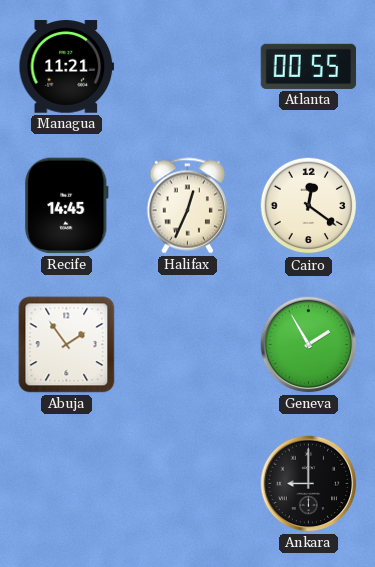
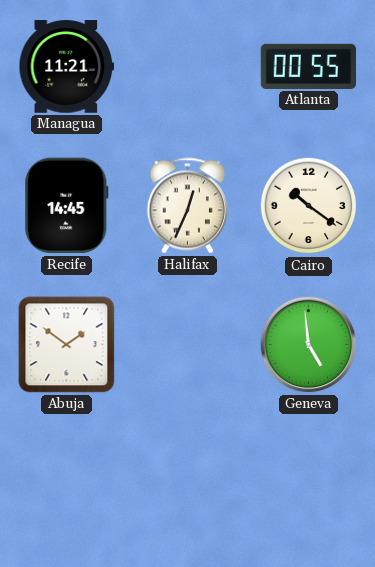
Cairo: 12:21 -> 10:21 (309, 206)
Abuja: 1:54 -> 1:51 (67, 345)
Geneva: 1:55 -> 4:59 (309, 345)
Ankara: 9:00 -> none (309, 484)
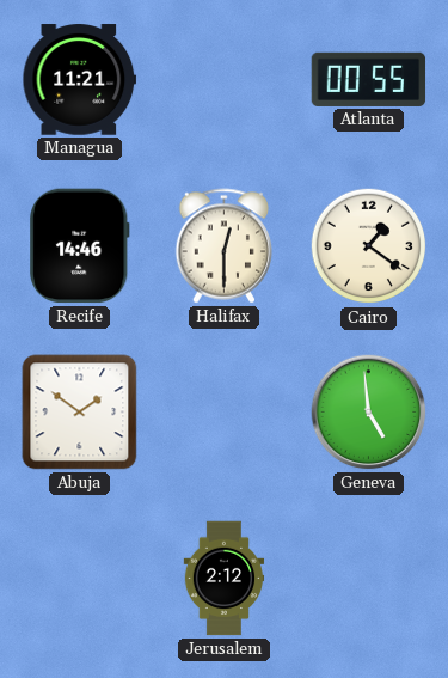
Recife: 14:45 -> 14:46 (80, 246)
Halifax: 12:34 -> 12:30 (225, 246)
Cairo: 10:21 -> 1:21 (369, 246)
Jerusalem: none -> 2:12 (225, 579)
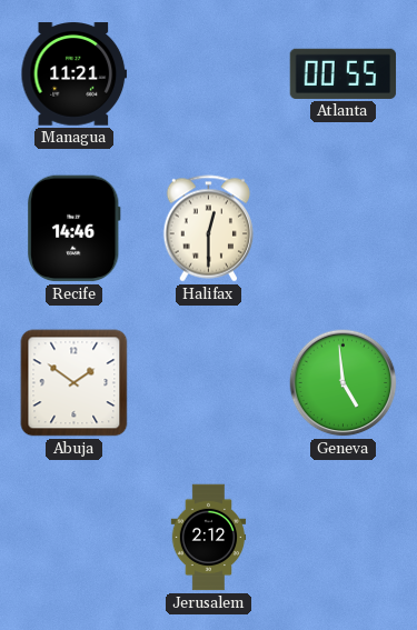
Cairo: 1:21 -> none (369, 246)
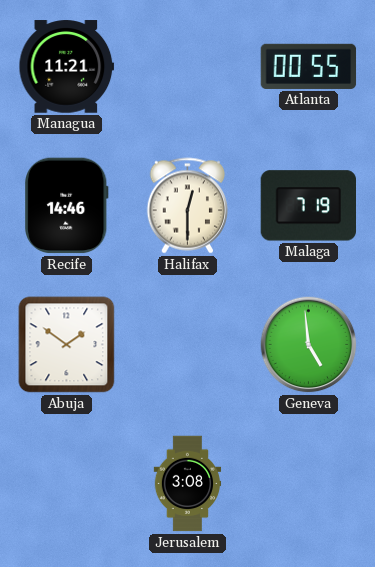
Malaga: none -> 7:19 (308, 206)
Jerusalem: 2:12 -> 3:08 (188, 484)
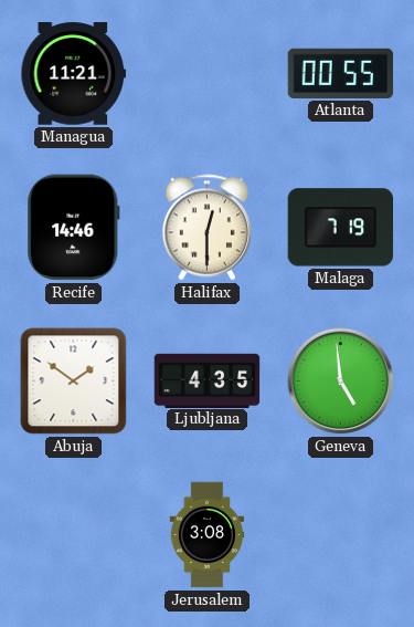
Ljubljana: none -> 4:35 (208, 380)
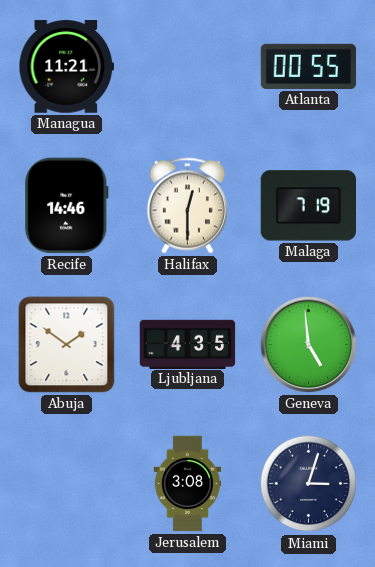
Miami: none -> 3:03 (309, 484)
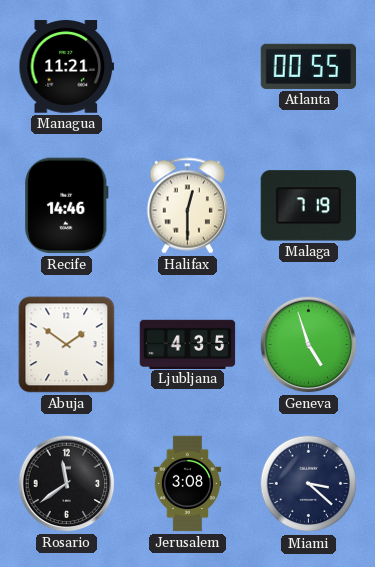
Geneva: 4:59 -> 4:57 (309, 345)
Rosario: none -> 11:39 (67, 484)
Miami: 3:03 -> 3:22 (309, 484)
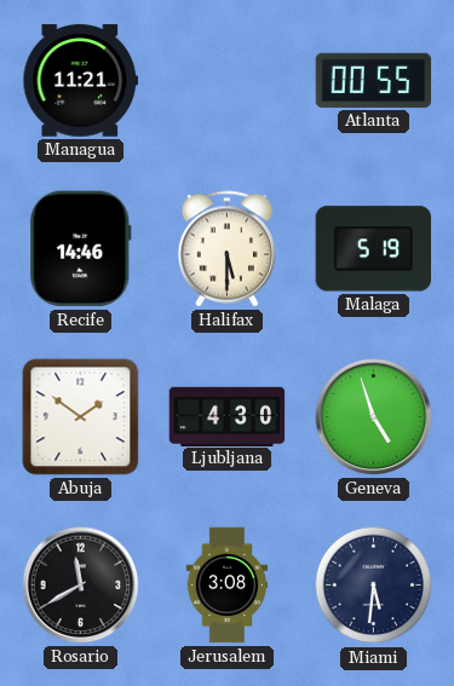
Halifax: 12:30 -> 5:30 (228, 249)
Malaga: 7:19 -> 5:19 (373, 249)
Ljubljana: 4:35 -> 4:30 (228, 416)
Rosario: 11:39 -> 11:40 (81, 586)
Miami: 3:22 -> 5:31 (374, 586)
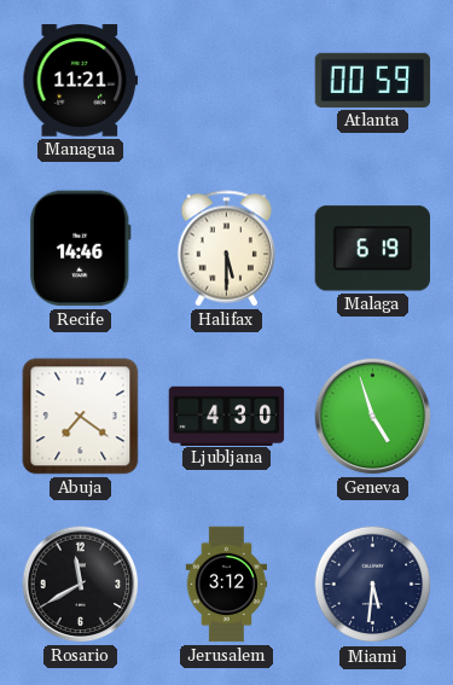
Atlanta: 00:55 -> 00:59 (373, 80)
Malaga: 5:19 -> 6:19 (372, 249)
Abuja: 1:51 -> 7:21 (81, 417)
Jerusalem: 3:08 -> 3:12 (227, 585)
